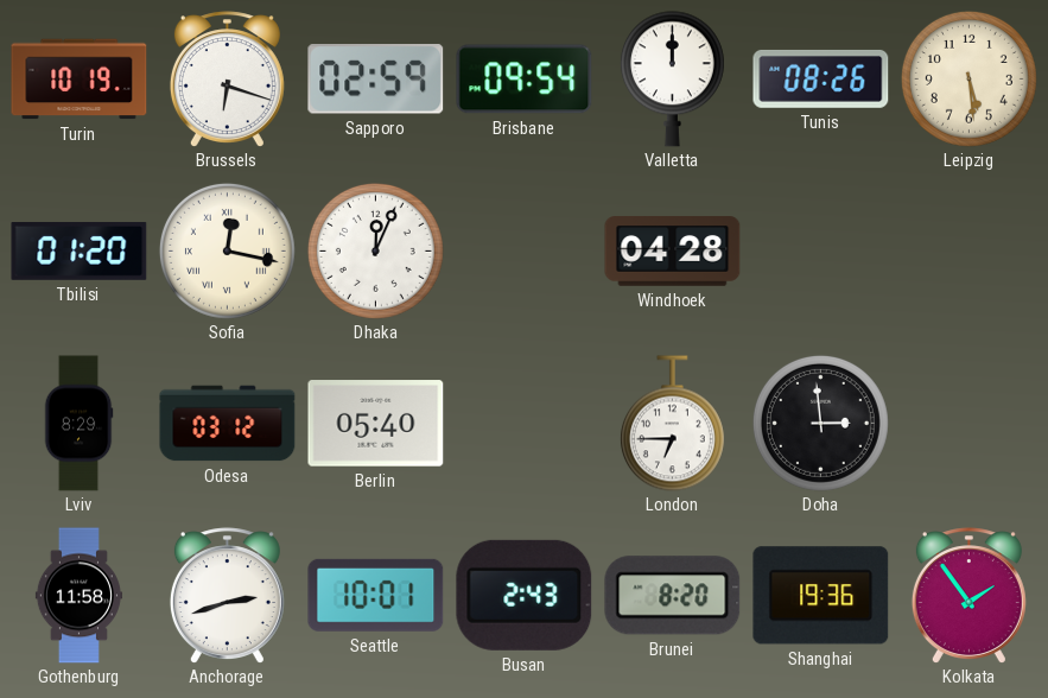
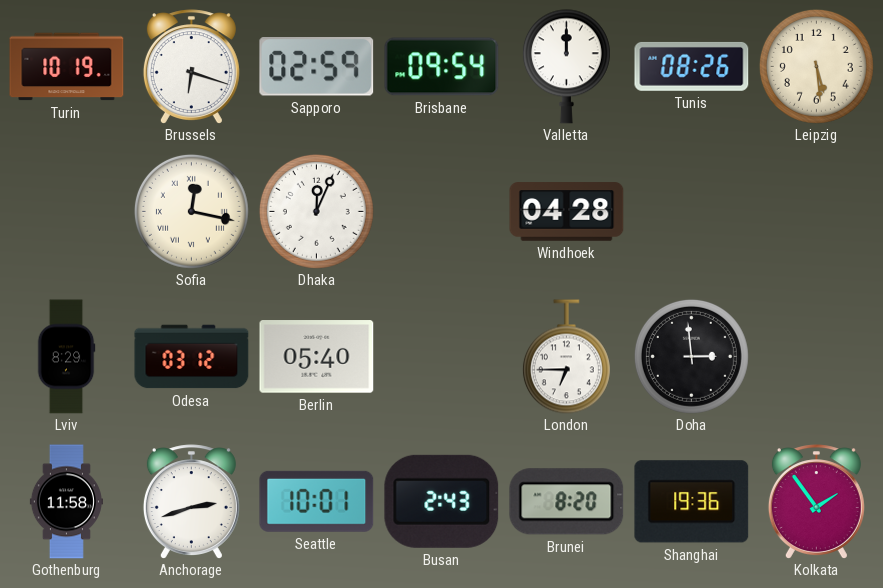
Tbilisi: 01:20 -> none (80, 252)
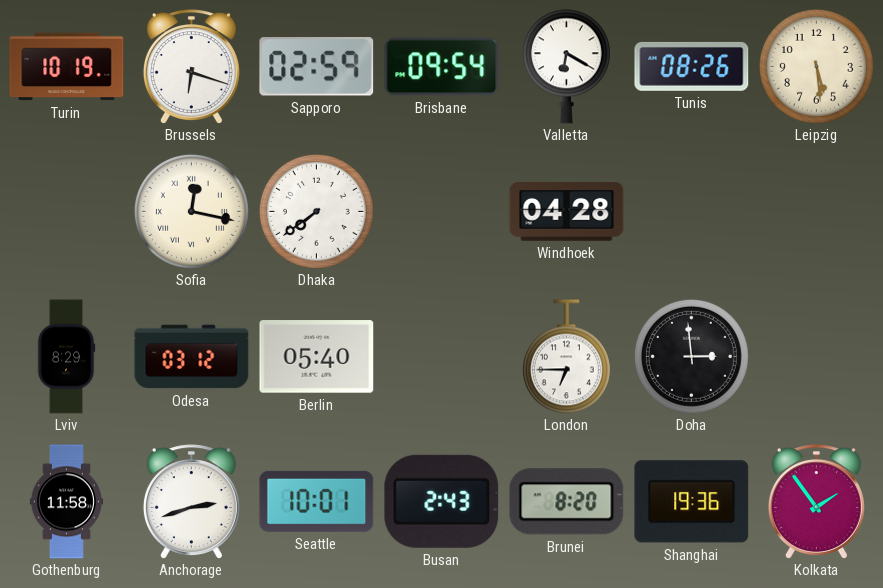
Valletta: 12:00 -> 6:20 (566, 67)
Dhaka: 12:04 -> 7:39 (316, 211)
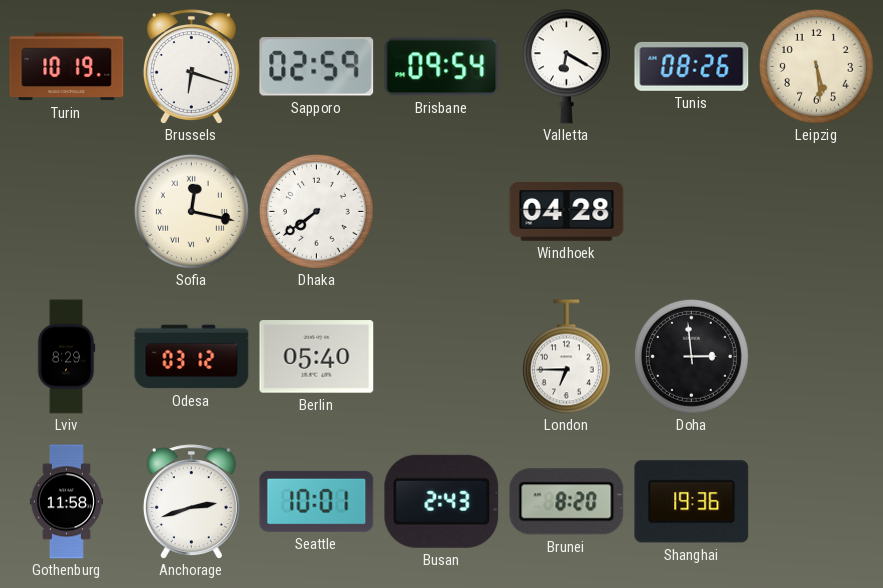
Kolkata: 1:54 -> none (816, 501)
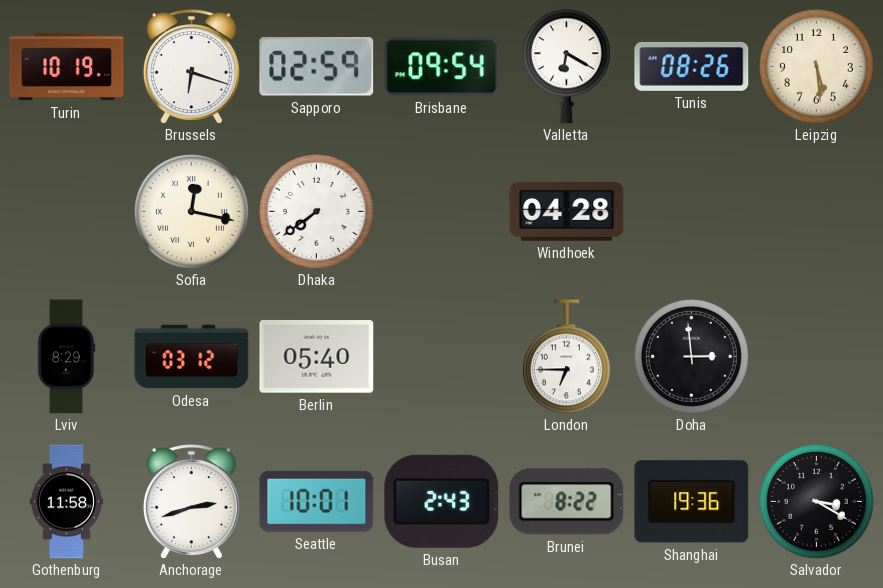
Brunei: 8:20 -> 8:22 (567, 502)
Salvador: none -> 3:20 (816, 501)
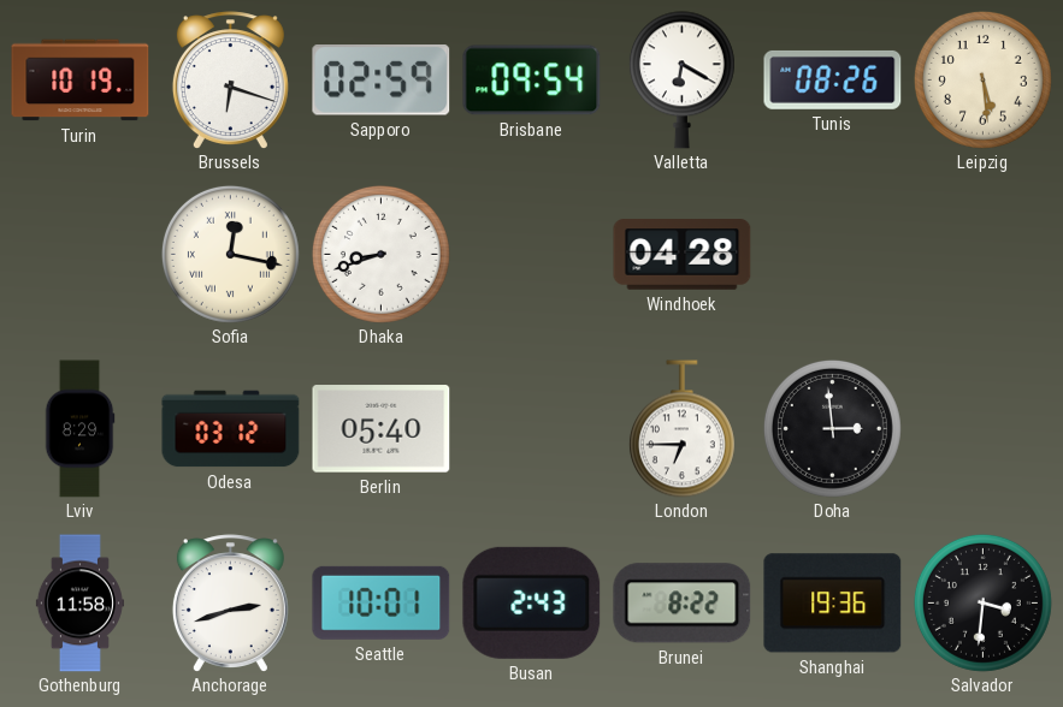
Dhaka: 7:39 -> 8:42 (380, 254)
Salvador: 3:20 -> 3:31 (982, 602)
